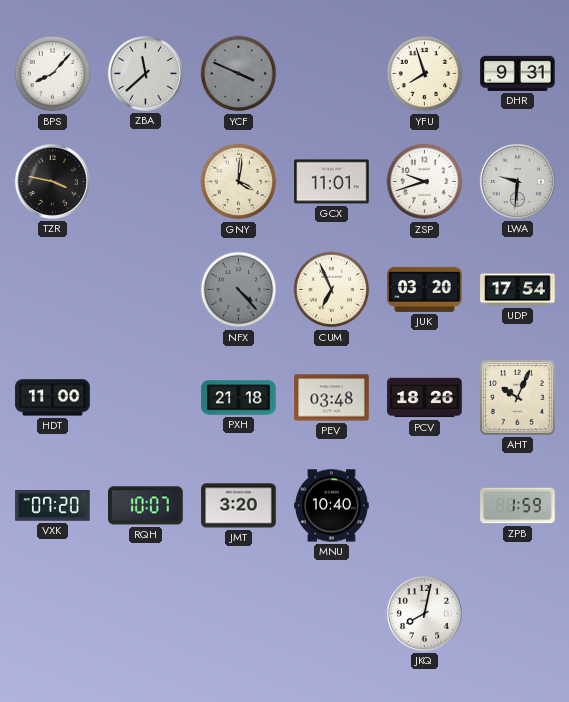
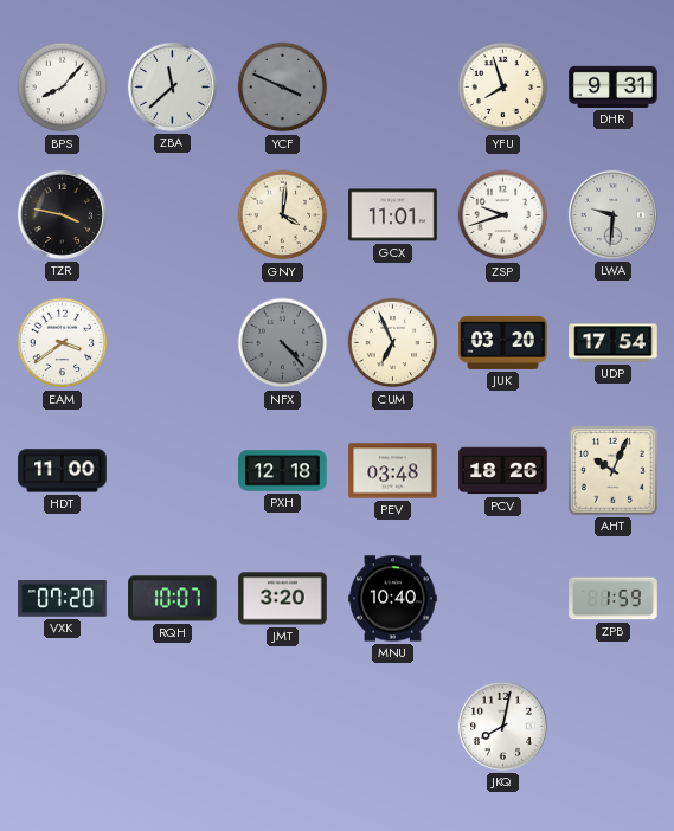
EAM: none -> 3:39 (63, 343)
PXH: 21:18 -> 12:18 (283, 471)
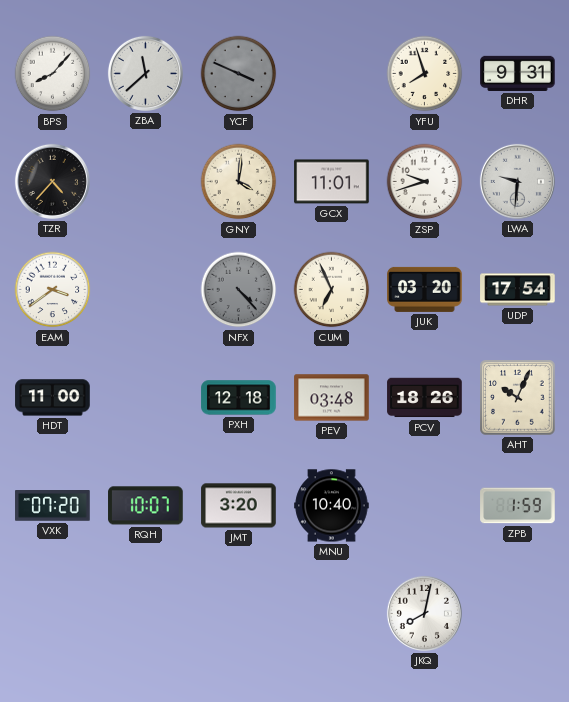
TZR: 3:47 -> 4:37 (52, 181)
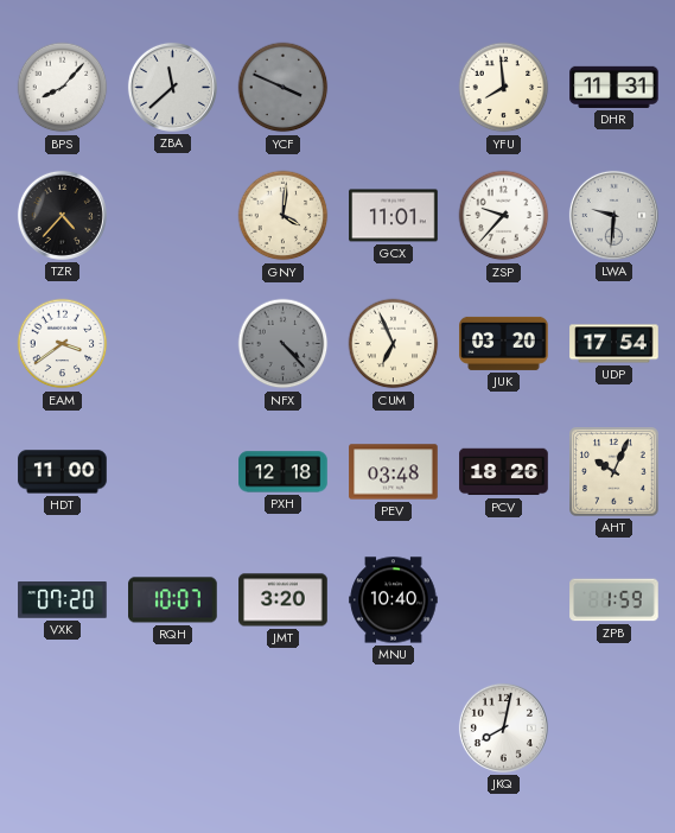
YFU: 7:57 -> 7:59 (504, 88)
DHR: 9:31 -> 11:31 (614, 87)
ZSP: 9:42 -> 9:37 (504, 216)
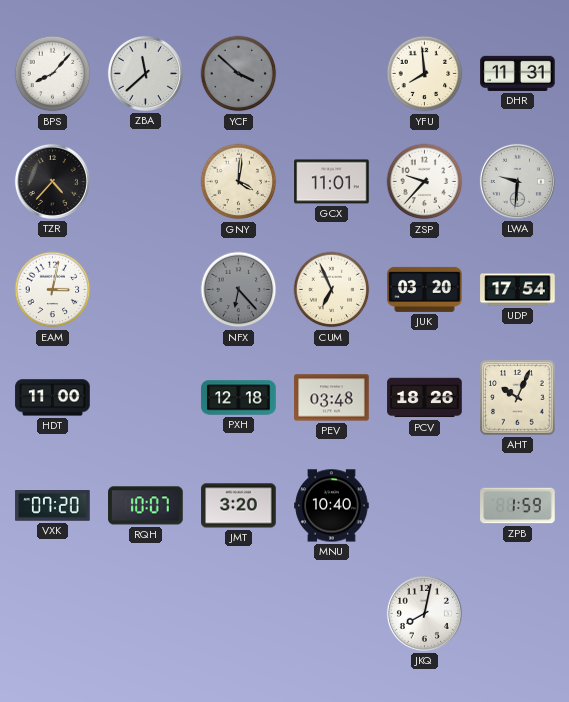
YCF: 3:49 -> 3:52 (239, 74)
EAM: 3:39 -> 3:02 (53, 290)
NFX: 4:23 -> 6:23 (239, 290)
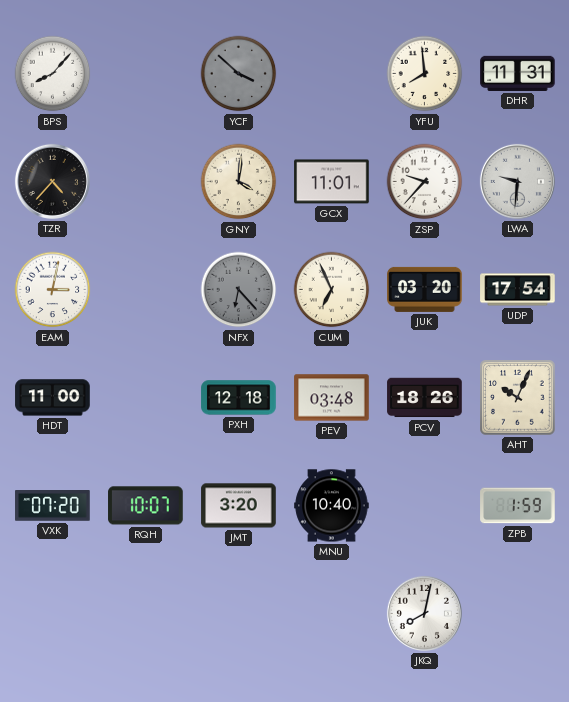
ZBA: 11:38 -> none (145, 73)
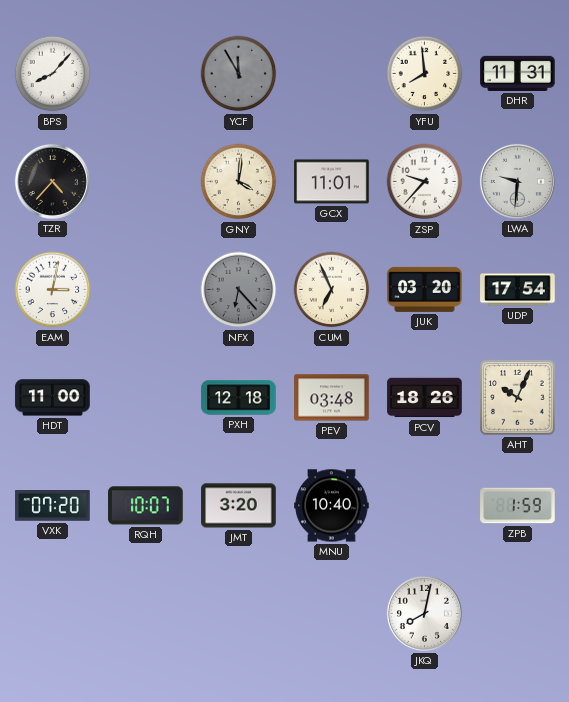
YCF: 3:52 -> 11:55 (239, 74)
